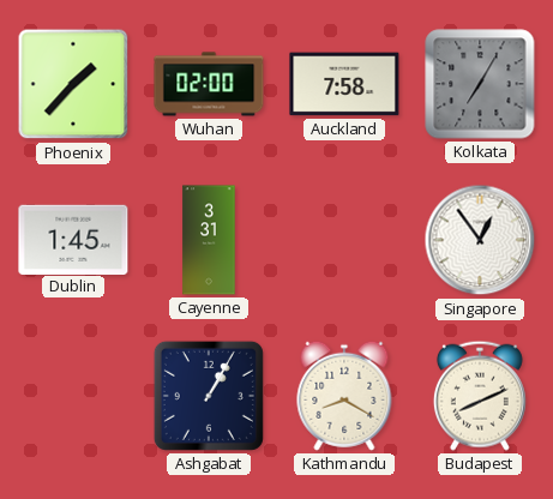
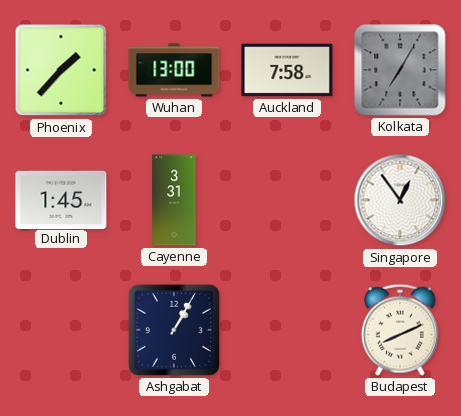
Wuhan: 02:00 -> 13:00 (174, 70)
Kathmandu: 8:20 -> none (344, 396)
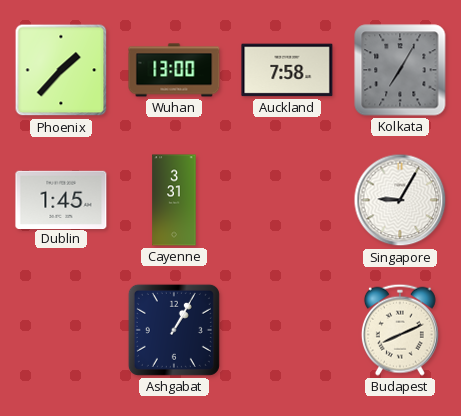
Singapore: 12:54 -> 9:05 (400, 200)
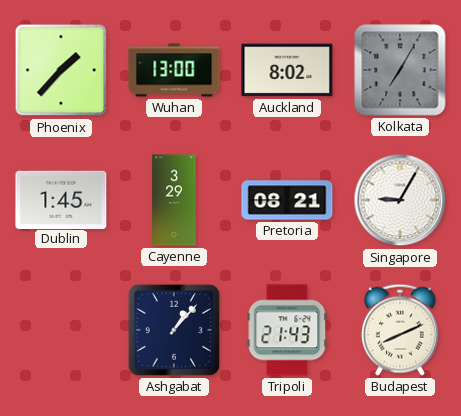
Auckland: 7:58 -> 8:02 (287, 70)
Cayenne: 3:31 -> 3:29 (174, 200)
Pretoria: none -> 08:21 (287, 200)
Ashgabat: 1:05 -> 1:07 (174, 330)
Tripoli: none -> 21:43 (287, 330)
